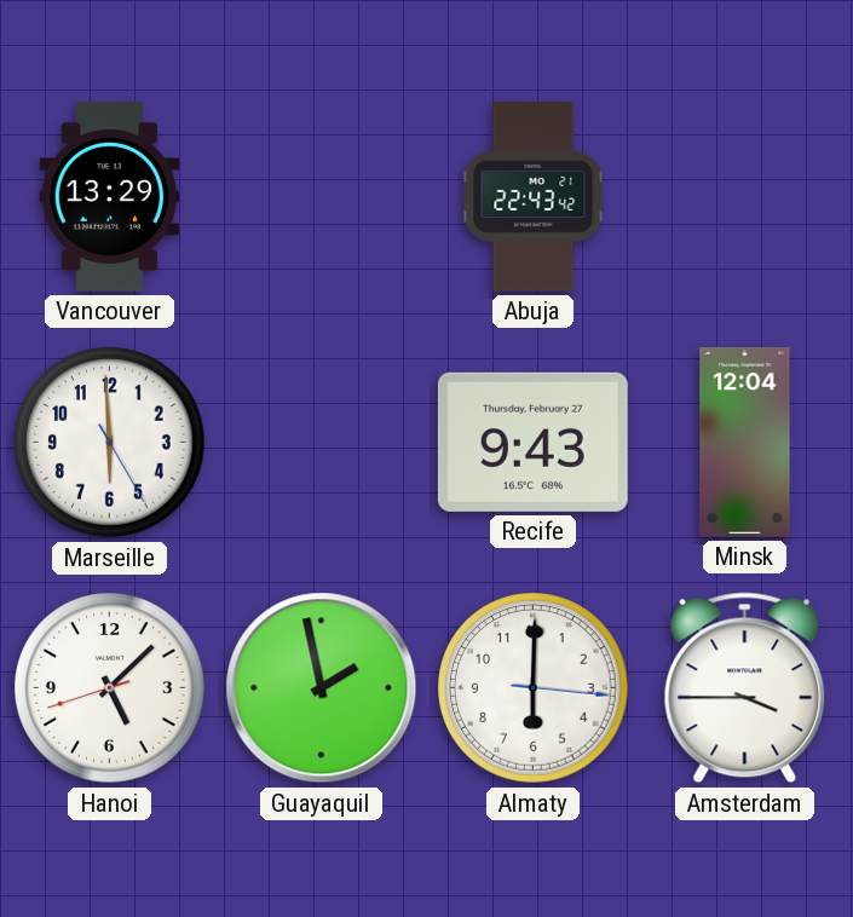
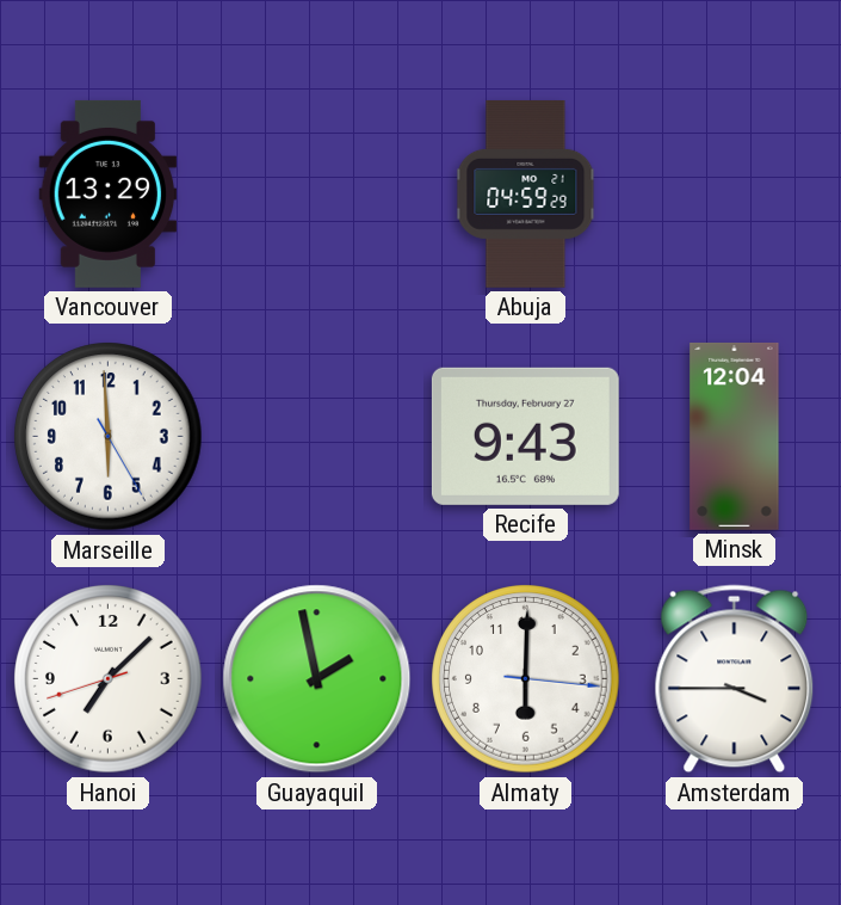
Abuja: 22:43 -> 04:59 (526, 193)
Hanoi: 5:07 -> 7:07 (109, 679)
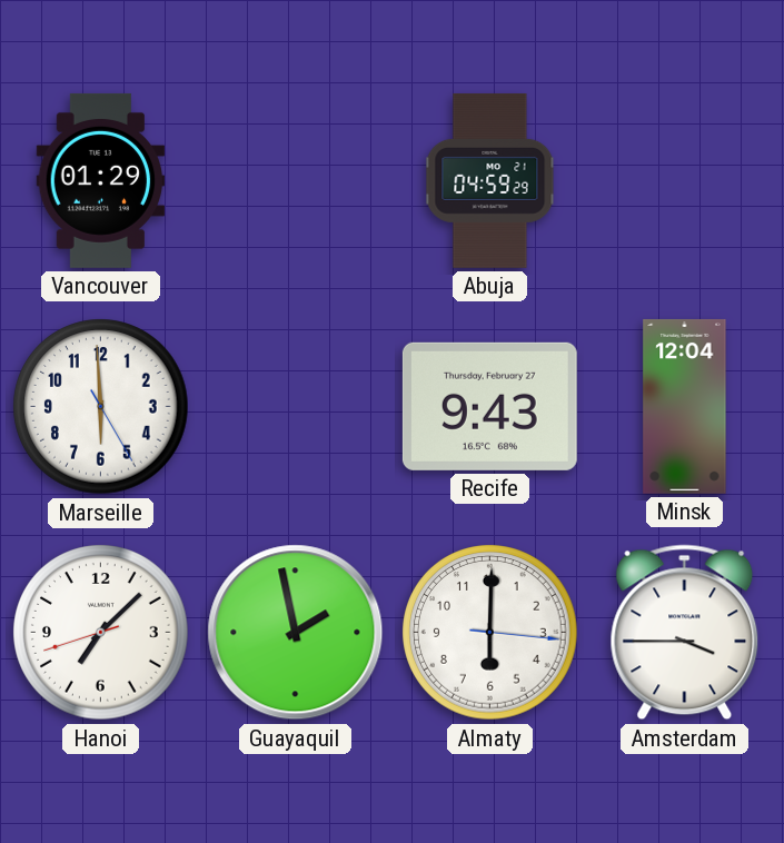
Vancouver: 13:29 -> 01:29 (101, 180)
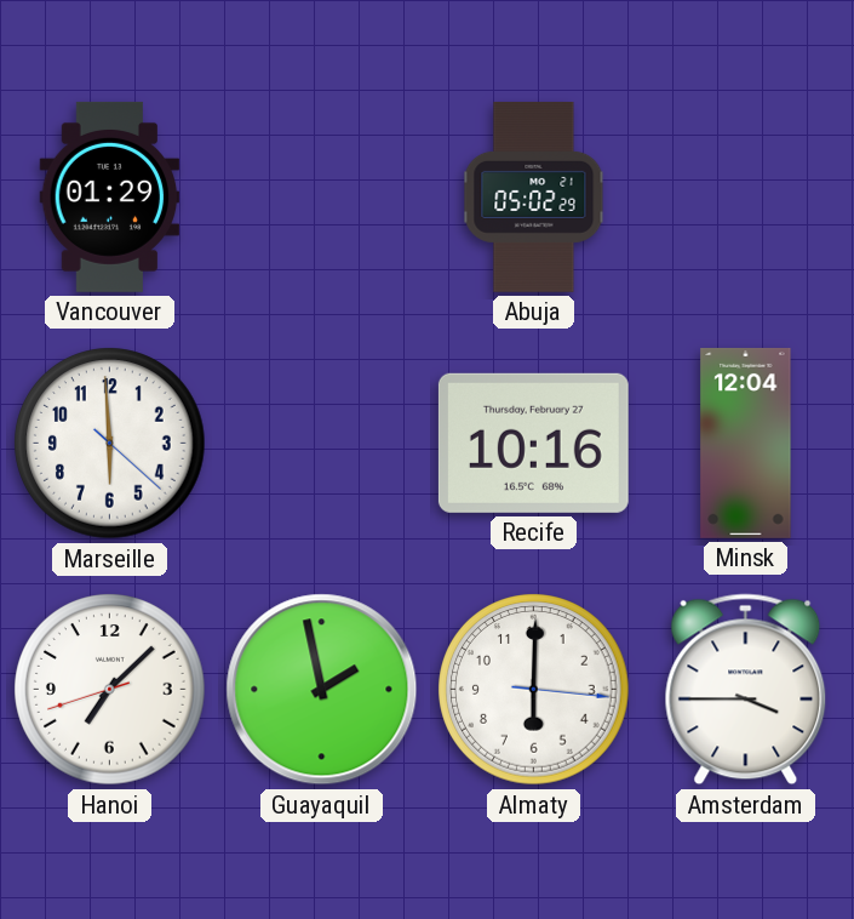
Abuja: 04:59 -> 05:02 (534, 196)
Marseille: 5:59:25 -> 5:59:22 (110, 444)
Recife: 9:43 -> 10:16 (533, 443)
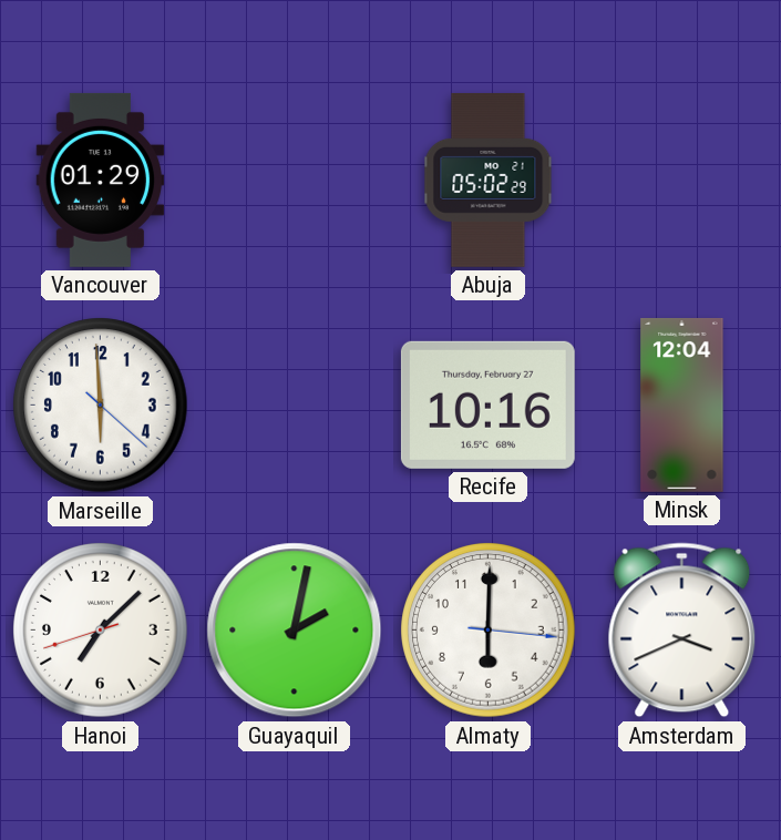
Guayaquil: 1:58 -> 2:02 (295, 631)
Amsterdam: 3:45 -> 3:41 (682, 631)
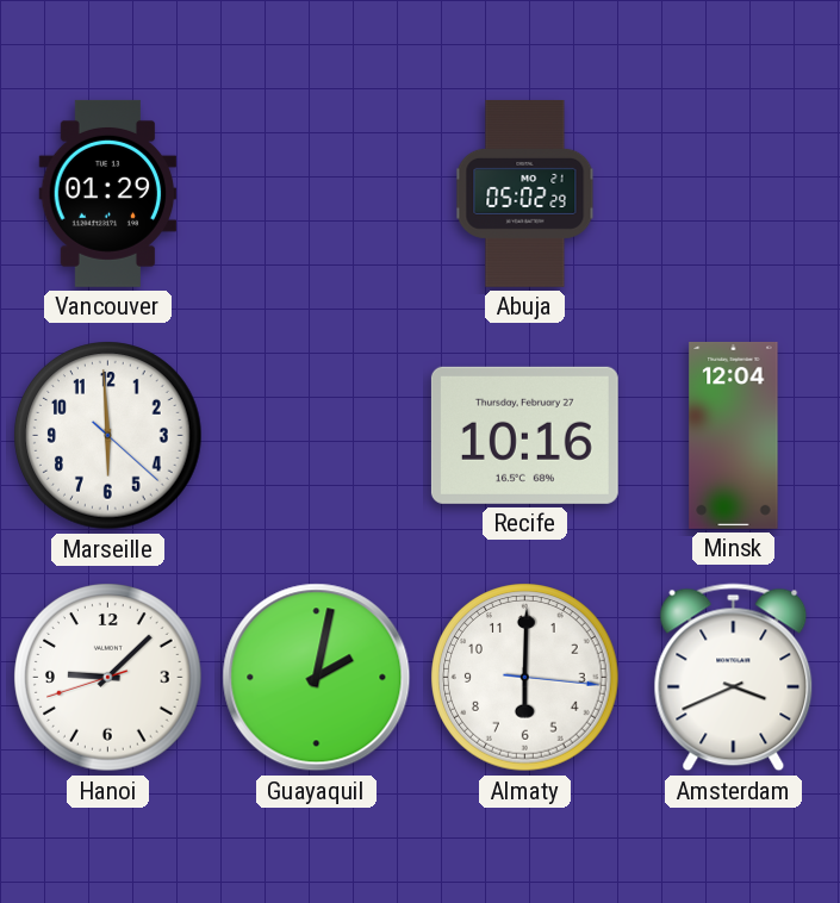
Hanoi: 7:07 -> 9:07 (108, 678)
